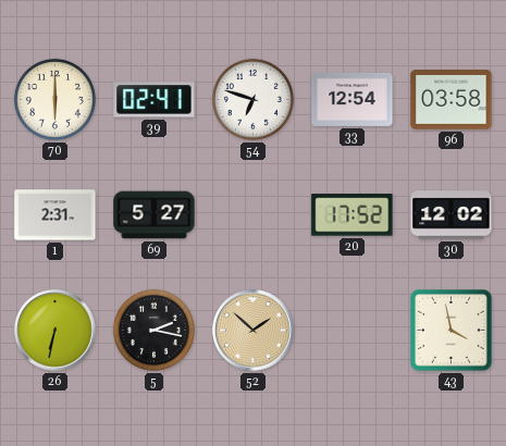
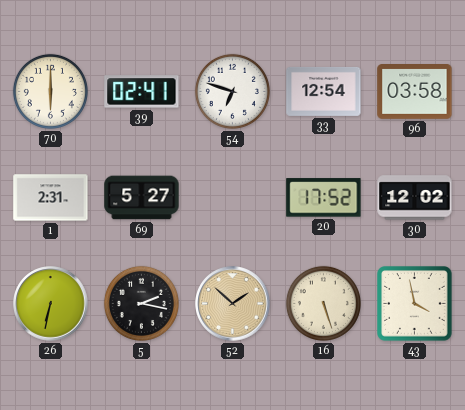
16: none -> 5:27 (323, 303)
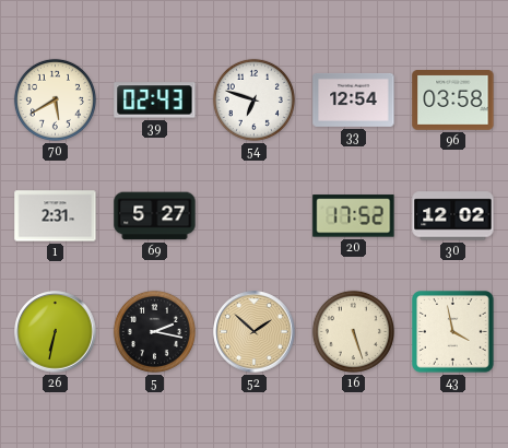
70: 6:00 -> 5:40 (55, 99)
39: 02:41 -> 02:43 (155, 101)
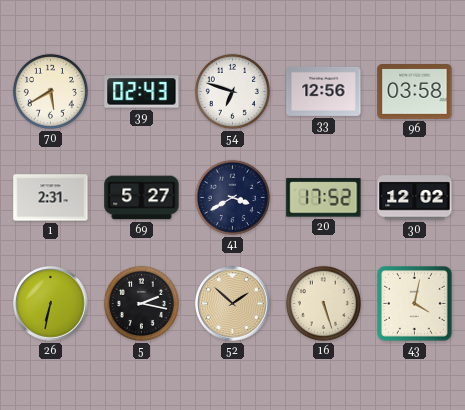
33: 12:54 -> 12:56 (324, 91)
41: none -> 3:40 (232, 197)
43: 3:58 -> 4:02 (415, 304)
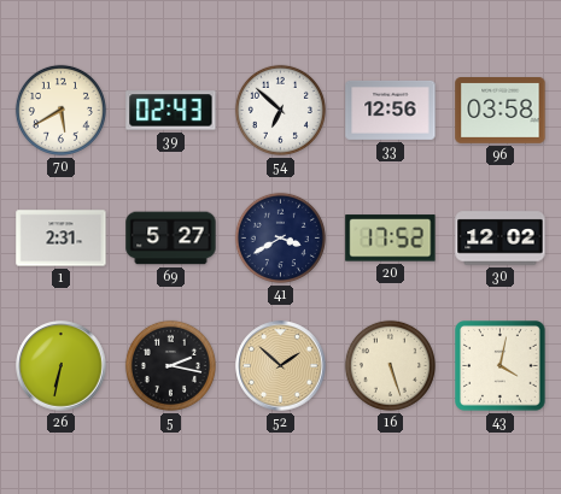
54: 6:48 -> 6:52 (280, 110)
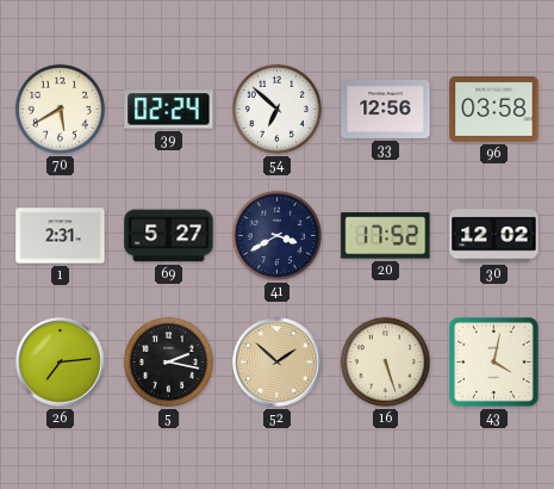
39: 02:43 -> 02:24 (169, 110)
26: 6:32 -> 7:14 (61, 363)
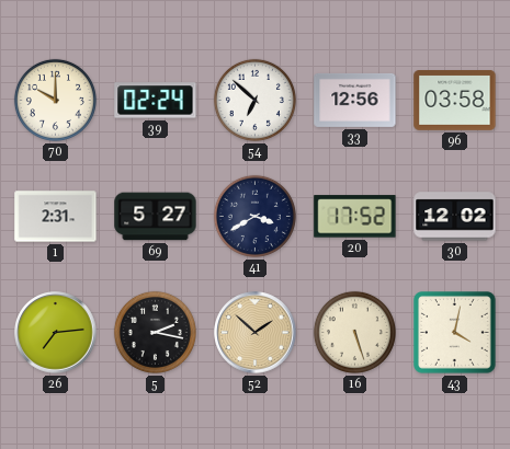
70: 5:40 -> 10:00 (55, 100)
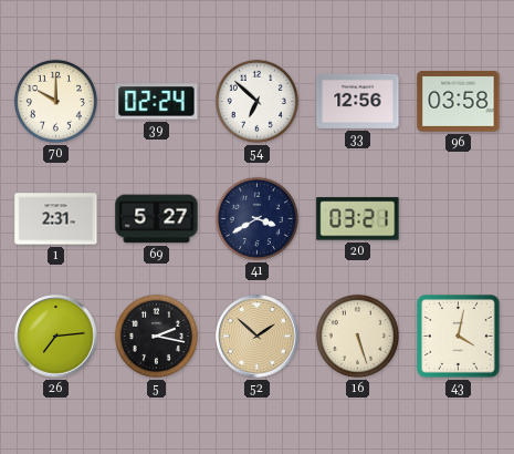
20: 17:52 -> 03:21 (358, 219)
30: 12:02 -> none (455, 217)
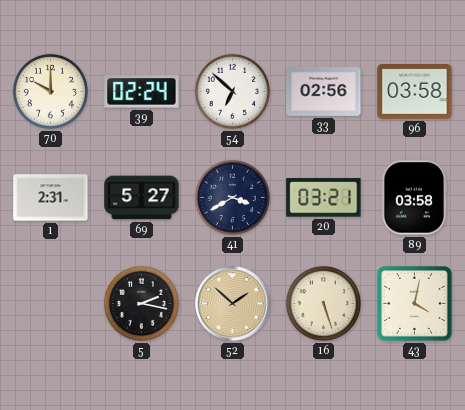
33: 12:56 -> 02:56 (324, 91)
89: none -> 03:58 (414, 198)
26: 7:14 -> none (56, 337)
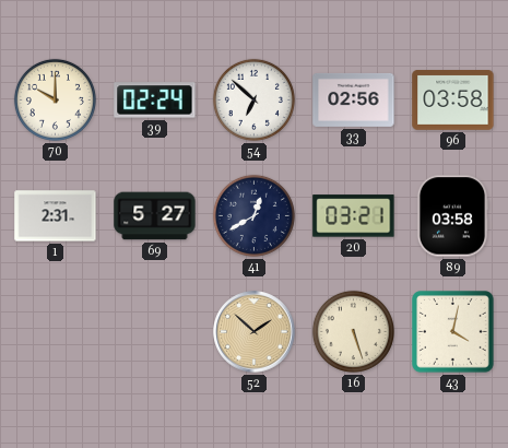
41: 3:40 -> 12:40 (253, 215)
5: 2:17 -> none (141, 303)
